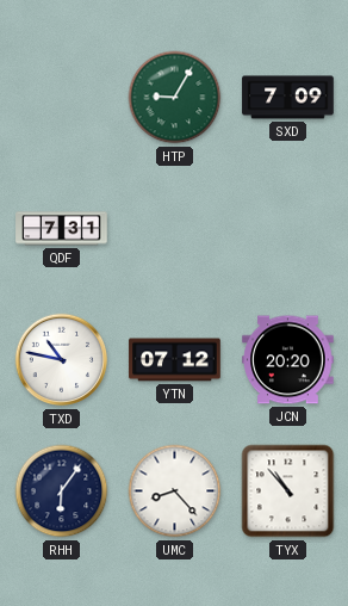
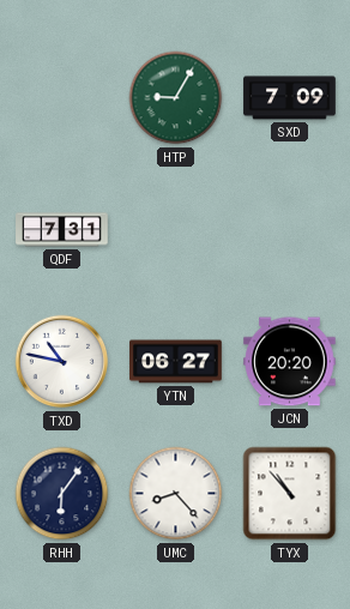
YTN: 07:12 -> 06:27 (176, 362)
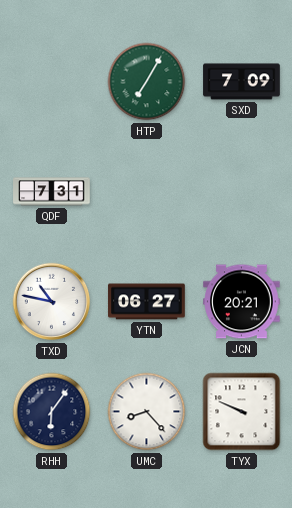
HTP: 9:05 -> 7:05 (147, 82)
JCN: 20:20 -> 20:21 (242, 302)
TYX: 10:53 -> 9:49 (242, 412)
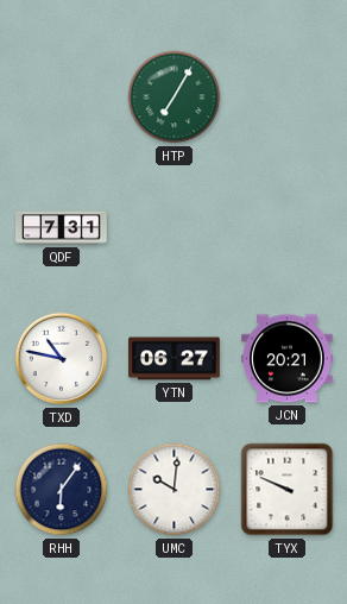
SXD: 7:09 -> none (242, 82)
UMC: 8:23 -> 10:01 (175, 490)
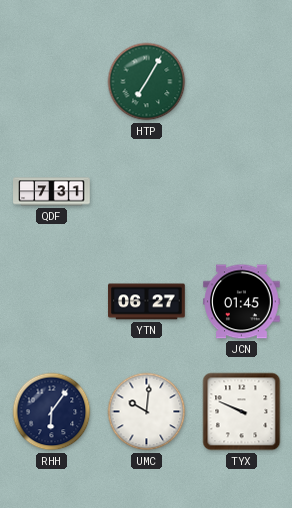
TXD: 10:47 -> none (62, 359)
JCN: 20:21 -> 01:45 (242, 302)
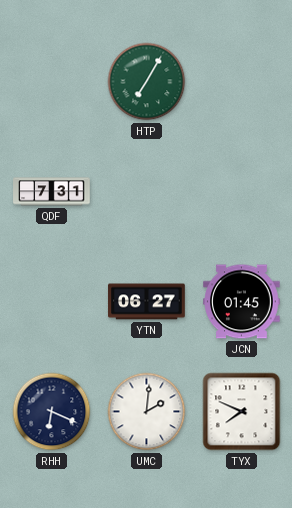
RHH: 6:06 -> 6:19 (52, 412)
UMC: 10:01 -> 2:01 (147, 412)
TYX: 9:49 -> 7:49 (242, 412)
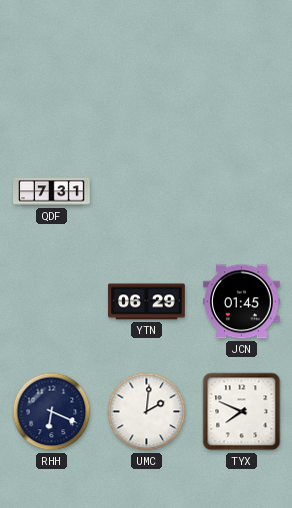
HTP: 7:05 -> none (147, 82)
YTN: 06:27 -> 06:29 (147, 302)
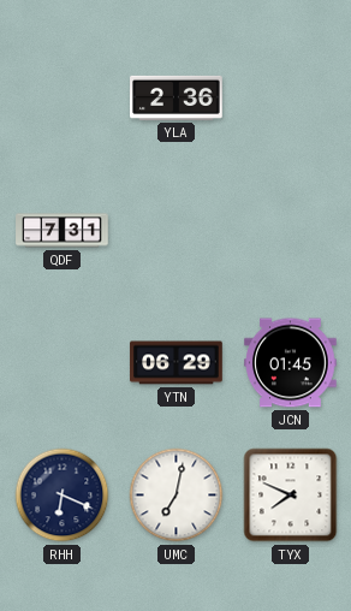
YLA: none -> 2:36 (177, 97)
UMC: 2:01 -> 7:02 (177, 496)
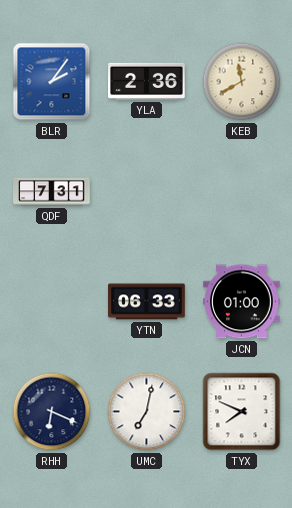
BLR: none -> 2:06 (52, 82)
KEB: none -> 11:40 (242, 82)
YTN: 06:29 -> 06:33 (147, 302)
JCN: 01:45 -> 01:00 (242, 302)
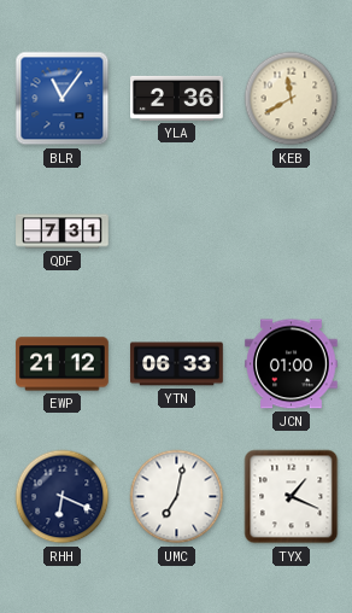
BLR: 2:06 -> 11:06 (63, 99)
EWP: none -> 21:12 (63, 364)
TYX: 7:49 -> 1:19 (292, 497)
